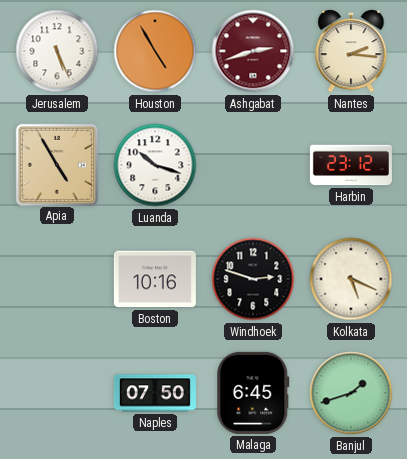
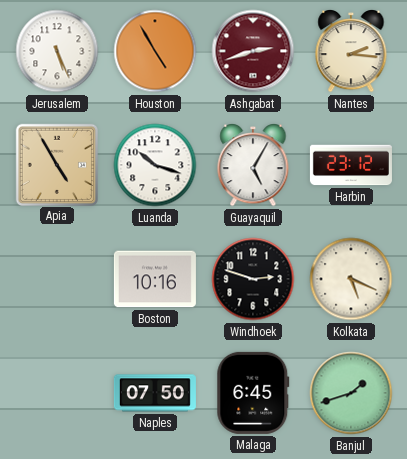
Guayaquil: none -> 5:05 (253, 166)
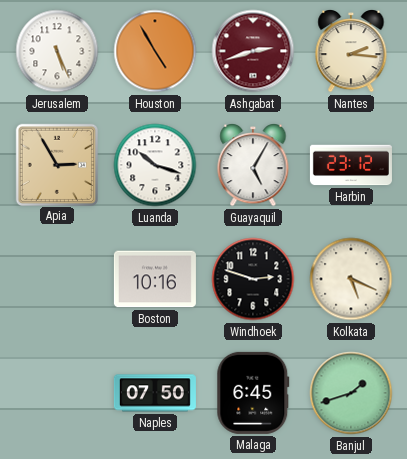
Apia: 4:55 -> 2:55 (56, 164)
